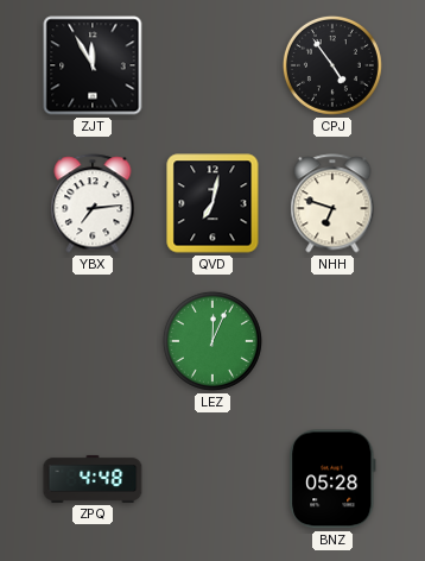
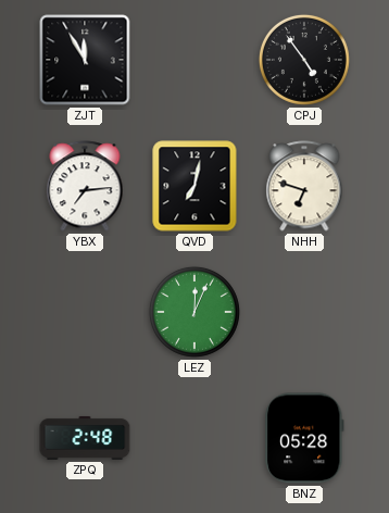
ZPQ: 4:48 -> 2:48 (85, 438)
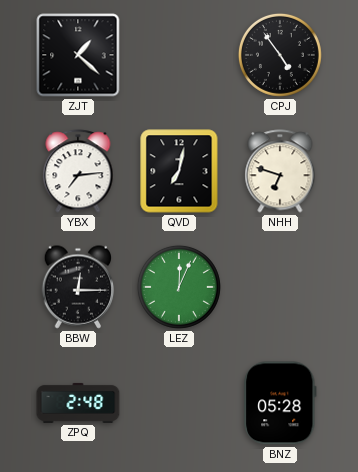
ZJT: 11:55 -> 1:22 (78, 55)
BBW: none -> 12:15 (78, 287)
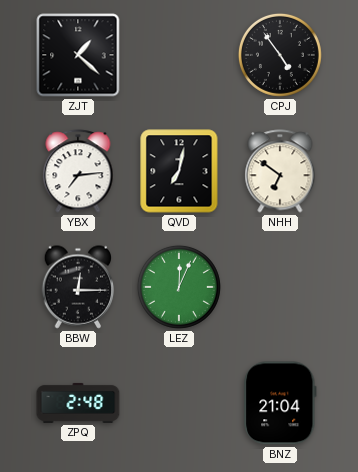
NHH: 6:48 -> 6:51 (280, 171)
BNZ: 05:28 -> 21:04 (280, 403)
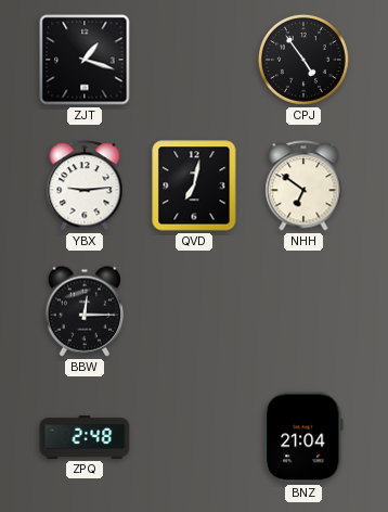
ZJT: 1:22 -> 1:18 (85, 60)
YBX: 7:14 -> 9:14 (85, 185)
LEZ: 12:04 -> none (179, 287)
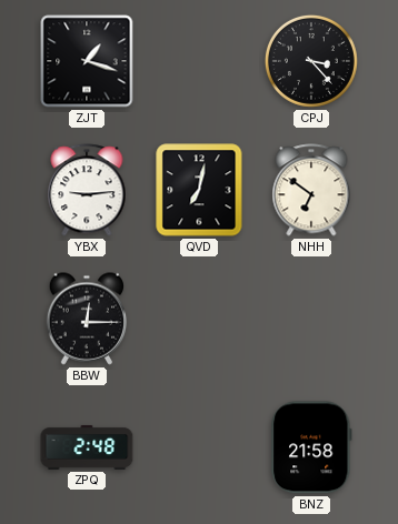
CPJ: 4:54 -> 3:23 (311, 61)
BNZ: 21:04 -> 21:58 (311, 447)
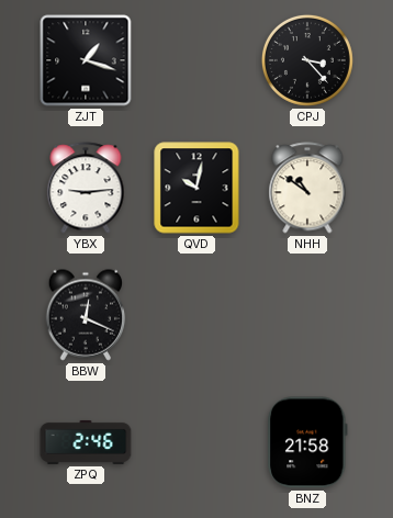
QVD: 7:02 -> 10:02 (196, 188)
NHH: 6:51 -> 10:51 (307, 188)
BBW: 12:15 -> 12:19 (86, 315)
ZPQ: 2:48 -> 2:46 (86, 442)
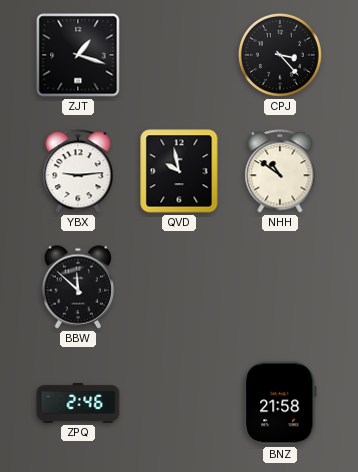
QVD: 10:02 -> 9:58 (179, 171)
BBW: 12:19 -> 11:52 (78, 287)
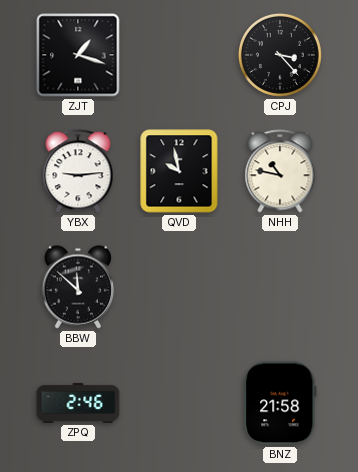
NHH: 10:51 -> 10:47 (280, 171)
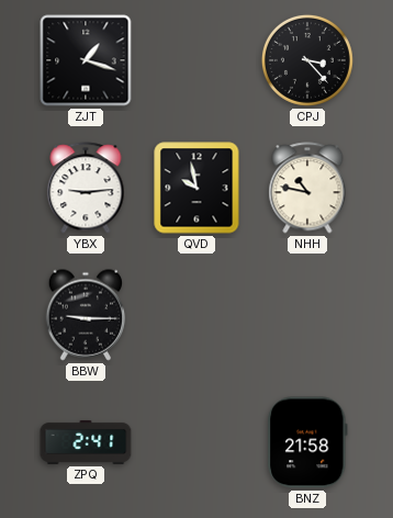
BBW: 11:52 -> 9:15 (86, 315)
ZPQ: 2:46 -> 2:41 (86, 442)
